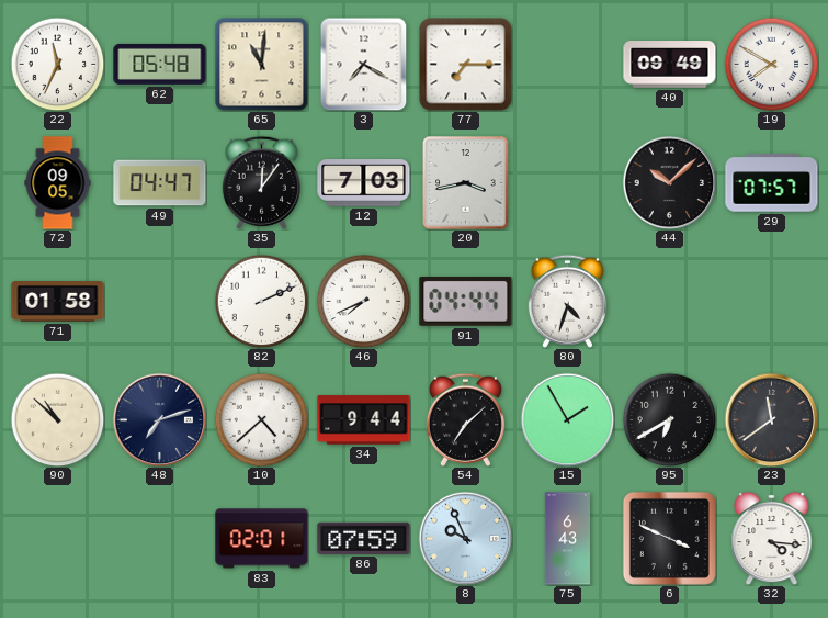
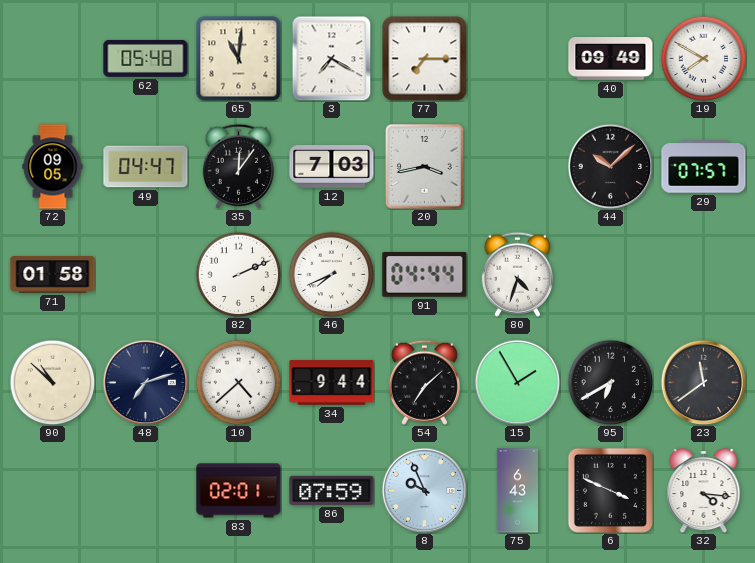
22: 11:34 -> none (57, 64)
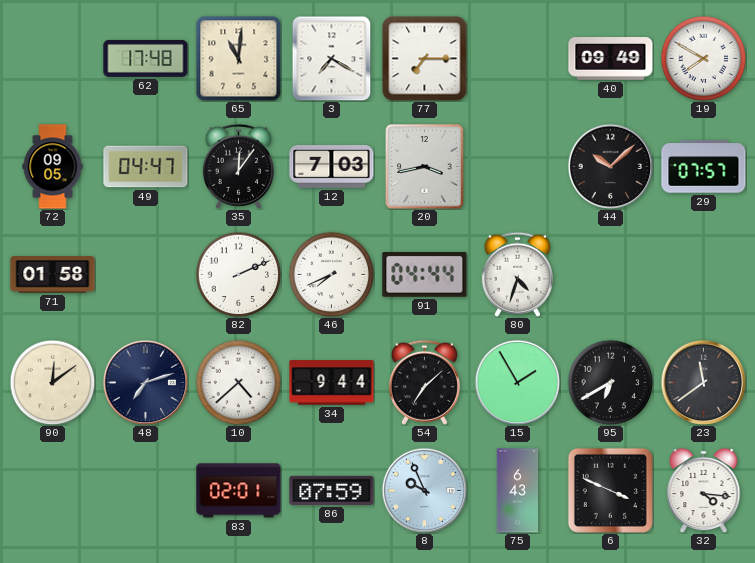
62: 05:48 -> 17:48 (146, 58)
90: 10:52 -> 12:09 (52, 382)
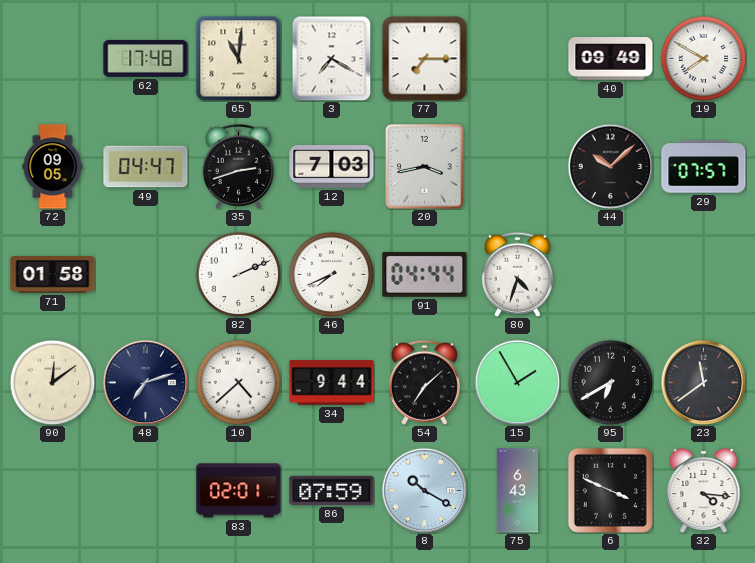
35: 12:06 -> 2:42 (238, 166)
8: 9:56 -> 10:20 (424, 490)
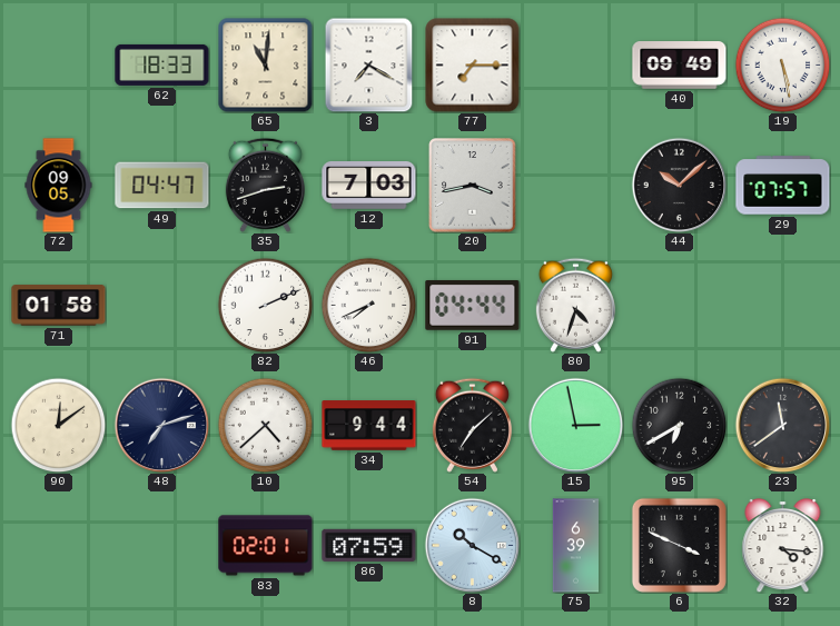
62: 17:48 -> 18:33 (162, 64)
19: 7:50 -> 5:28 (782, 64)
15: 1:55 -> 2:58 (575, 425)
75: 6:43 -> 6:39 (576, 546)
